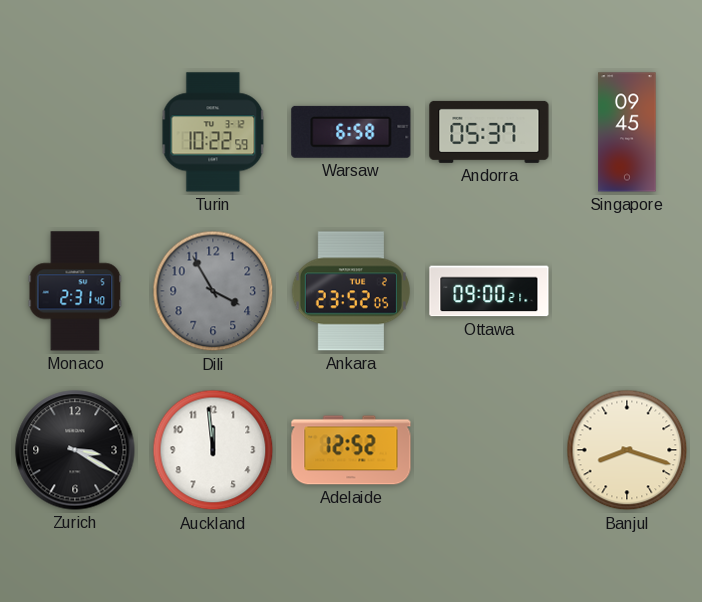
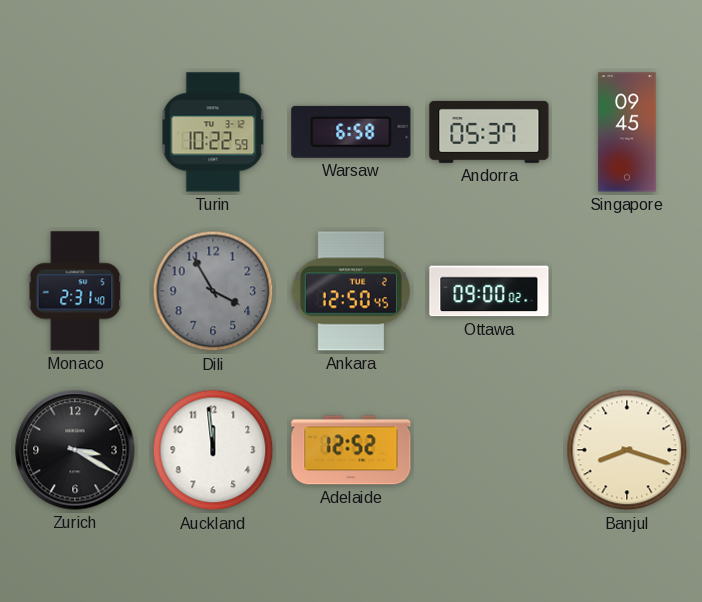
Ankara: 23:52 -> 12:50 (351, 291)
Ottawa: 09:00:21 -> 09:00:02 (489, 291)
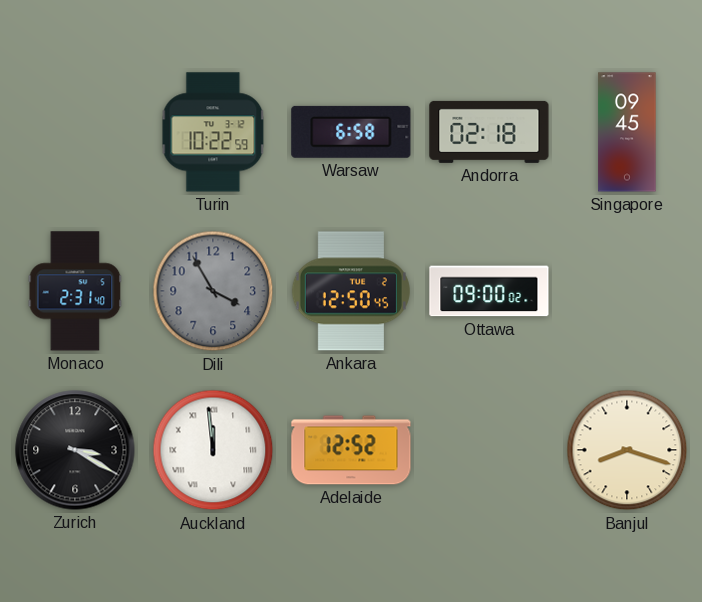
Andorra: 05:37 -> 02:18 (489, 132)
Auckland numerals: Arabic -> Roman (213, 450)
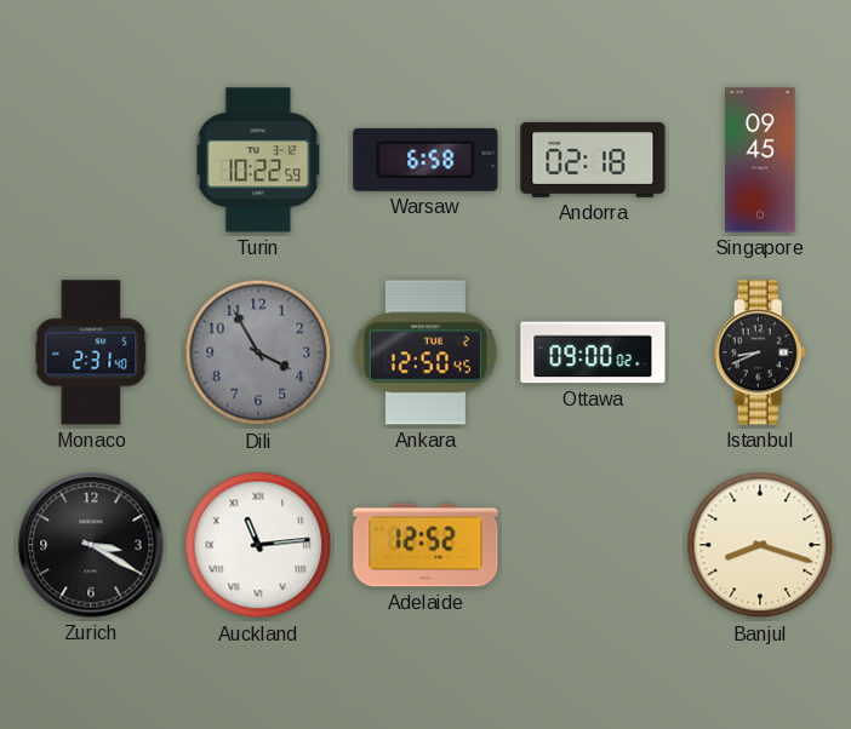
Istanbul: none -> 8:41 (760, 352)
Auckland: 11:59 -> 11:14 (258, 545)
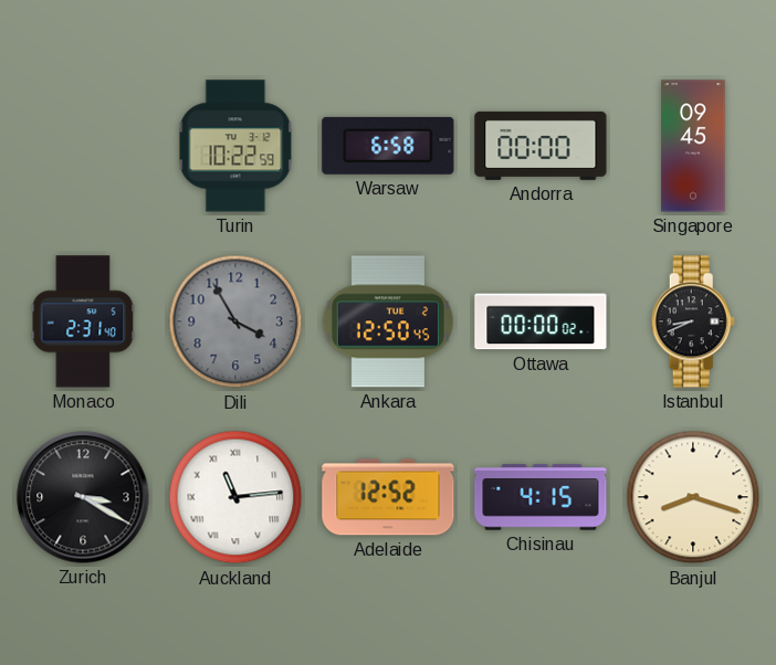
Andorra: 02:18 -> 00:00 (541, 146)
Ottawa: 09:00 -> 00:00 (541, 321)
Chisinau: none -> 4:15 (541, 497)
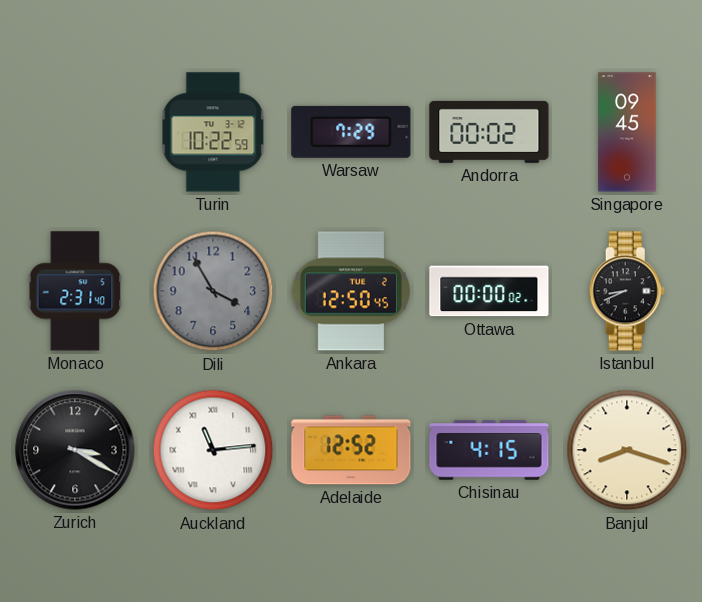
Warsaw: 6:58 -> 7:29 (351, 132)
Andorra: 00:00 -> 00:02 (489, 132)
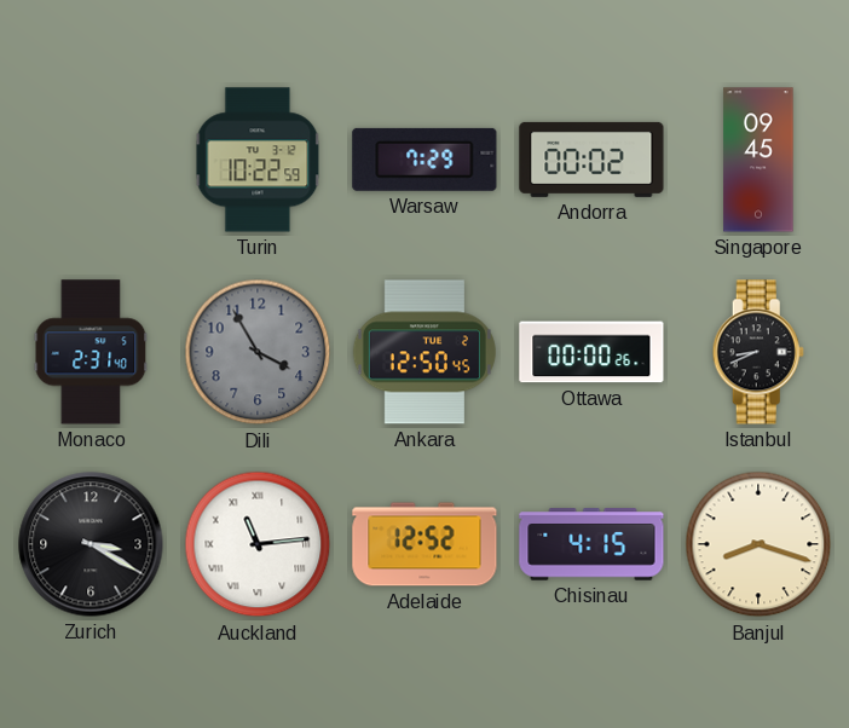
Ottawa: 00:00:02 -> 00:00:26 (591, 352)
